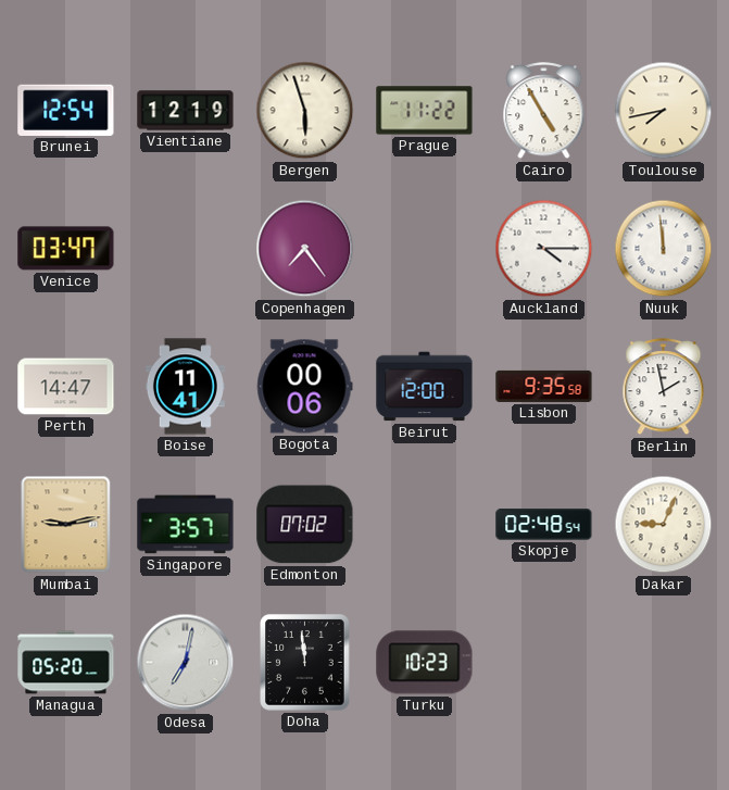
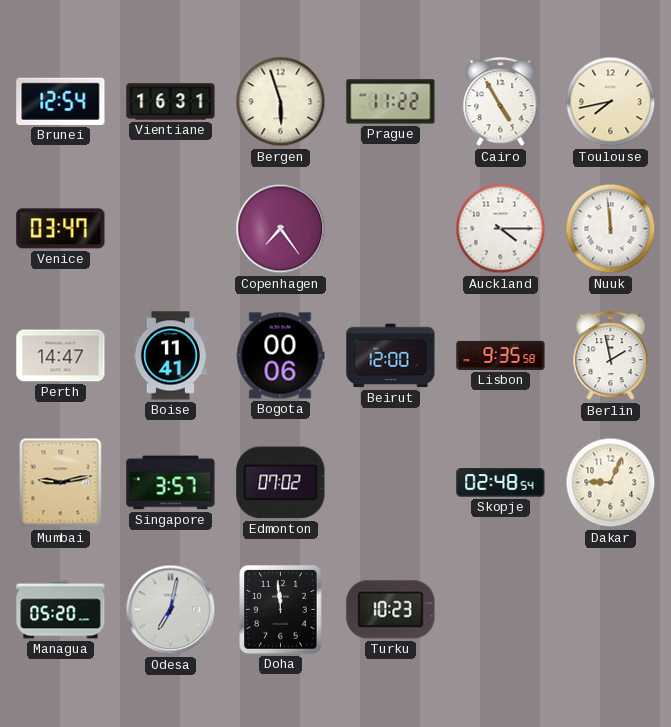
Vientiane: 12:19 -> 16:31 (171, 102)
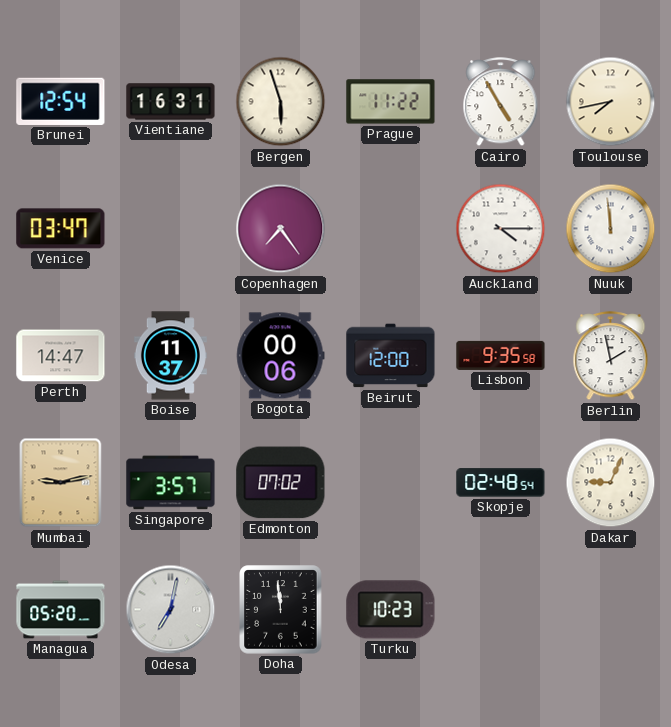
Boise: 11:41 -> 11:37 (170, 356)
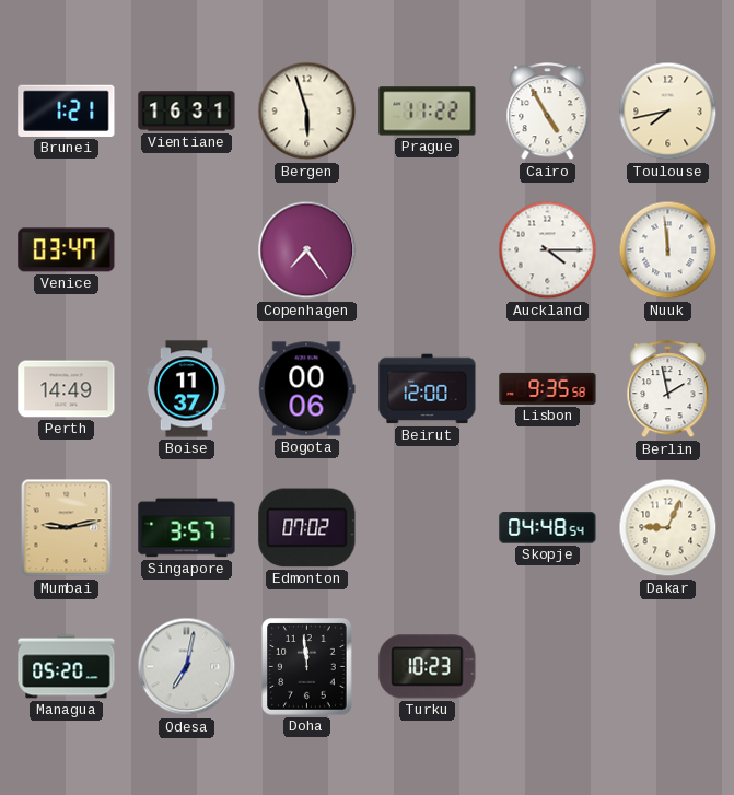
Brunei: 12:54 -> 1:21 (67, 110)
Perth: 14:47 -> 14:49 (67, 389)
Skopje: 02:48 -> 04:48 (548, 528)
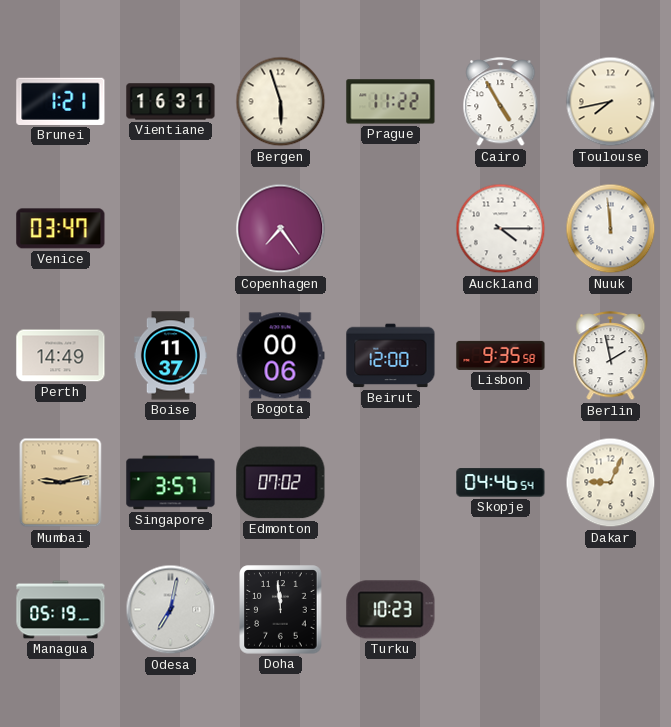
Skopje: 04:48 -> 04:46 (501, 483)
Managua: 05:20 -> 05:19 (61, 610)
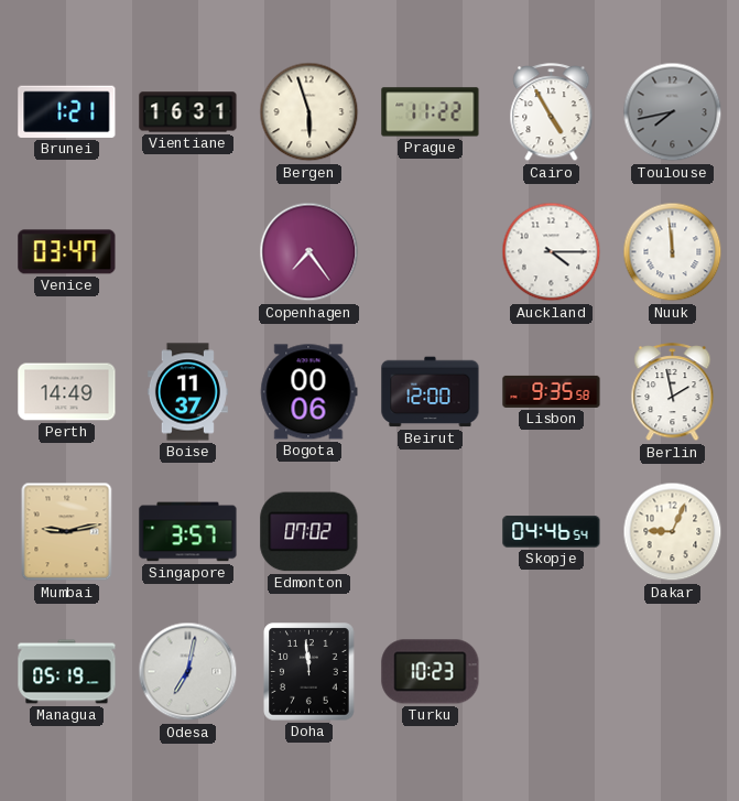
Toulouse dial: cream -> grey (673, 112)
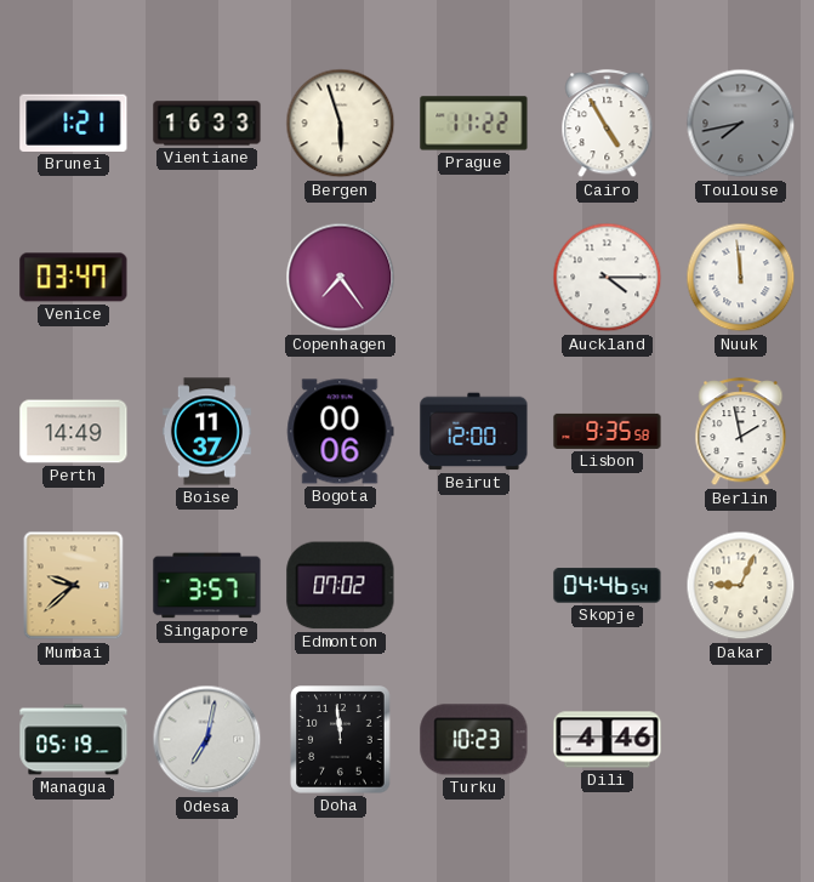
Vientiane: 16:31 -> 16:33 (207, 124)
Mumbai: 9:13 -> 9:38 (74, 586)
Dili: none -> 4:46 (608, 740)
